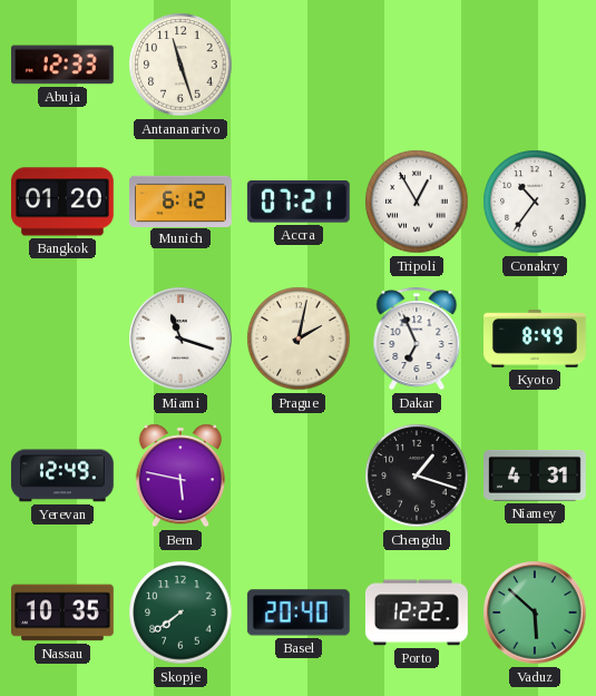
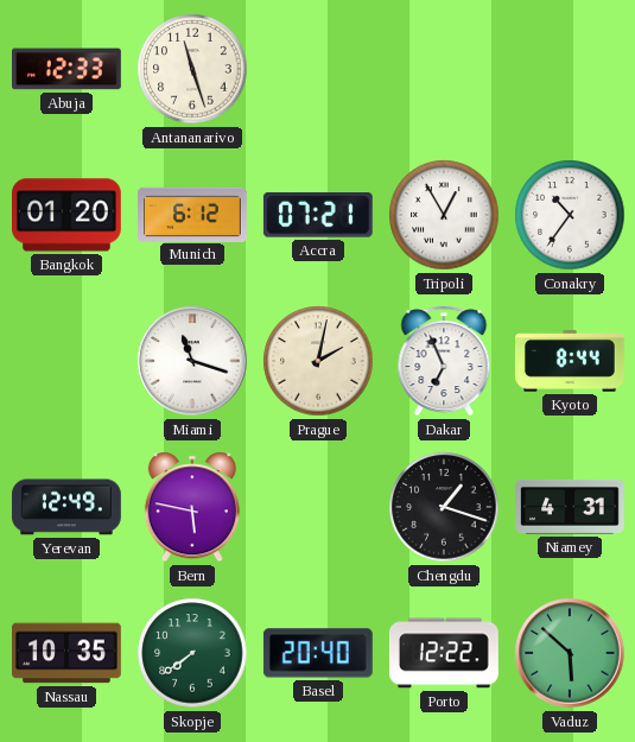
Kyoto: 8:49 -> 8:44 (571, 361)
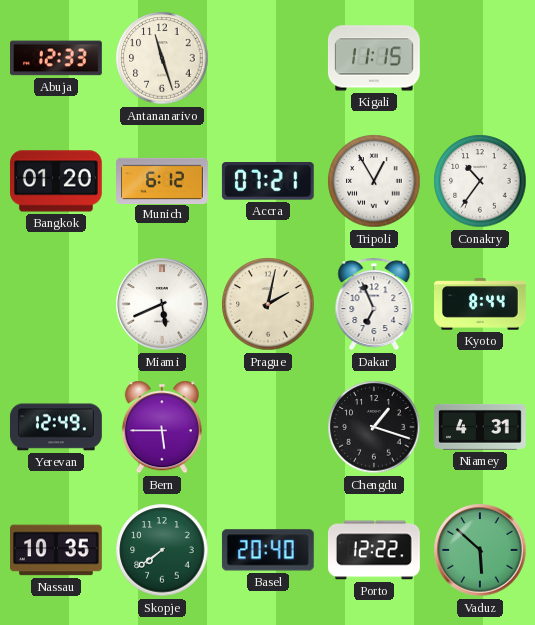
Kigali: none -> 11:15 (374, 58)
Miami: 11:18 -> 5:41 (162, 304)
Bern: 5:47 -> 5:45 (162, 427)
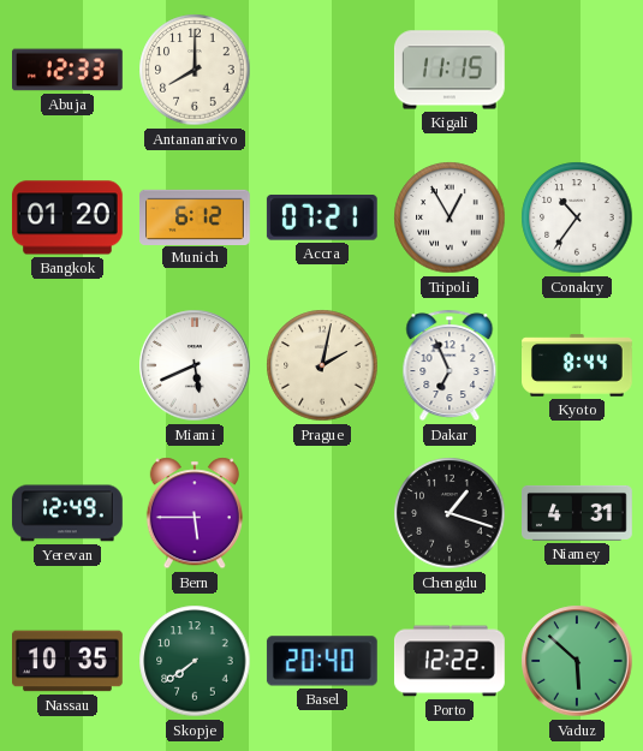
Antananarivo: 11:27 -> 8:00 (195, 70)
